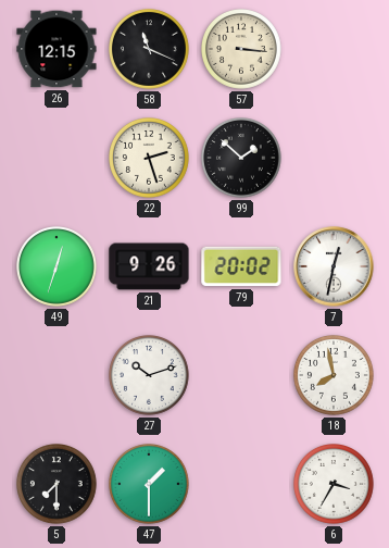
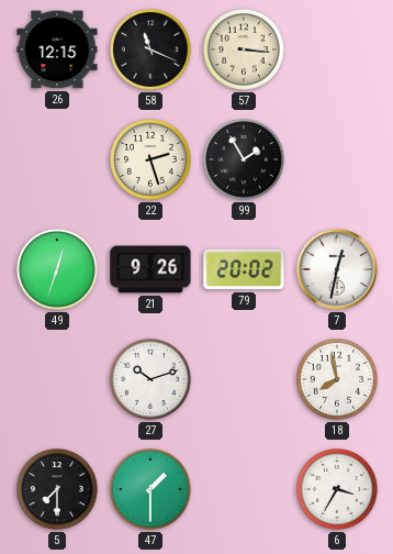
99: 1:52 -> 1:55 (245, 160)
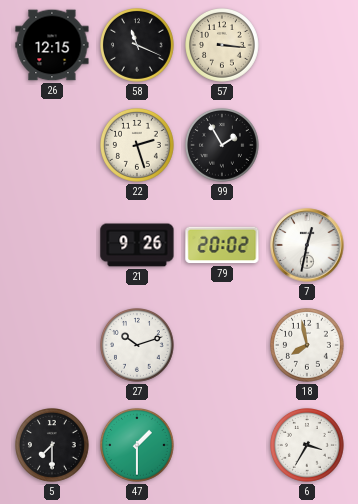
49: 12:33 -> none (58, 270)
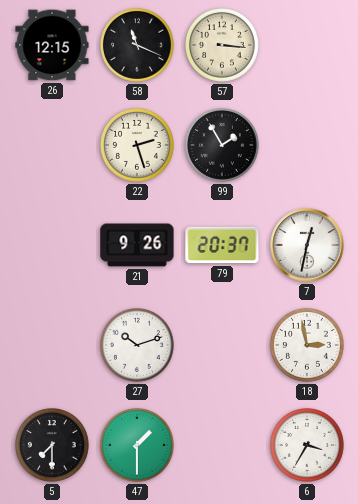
79: 20:02 -> 20:37 (222, 245)
18: 7:58 -> 2:58 (308, 346)
